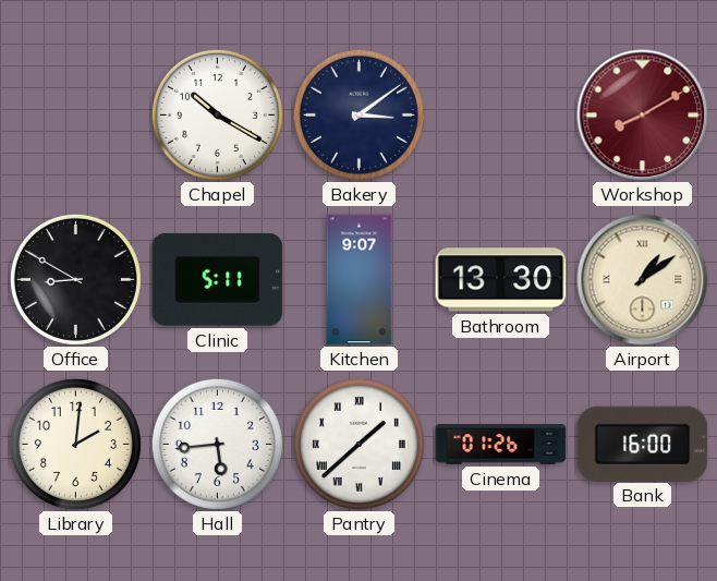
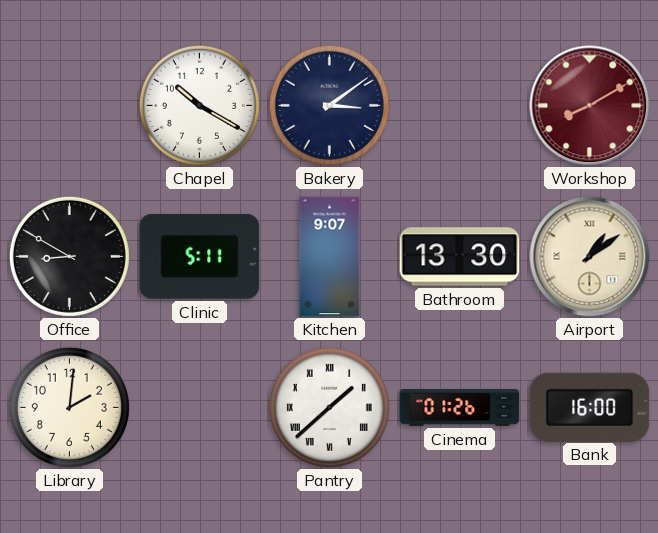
Hall: 5:44 -> none (217, 444)
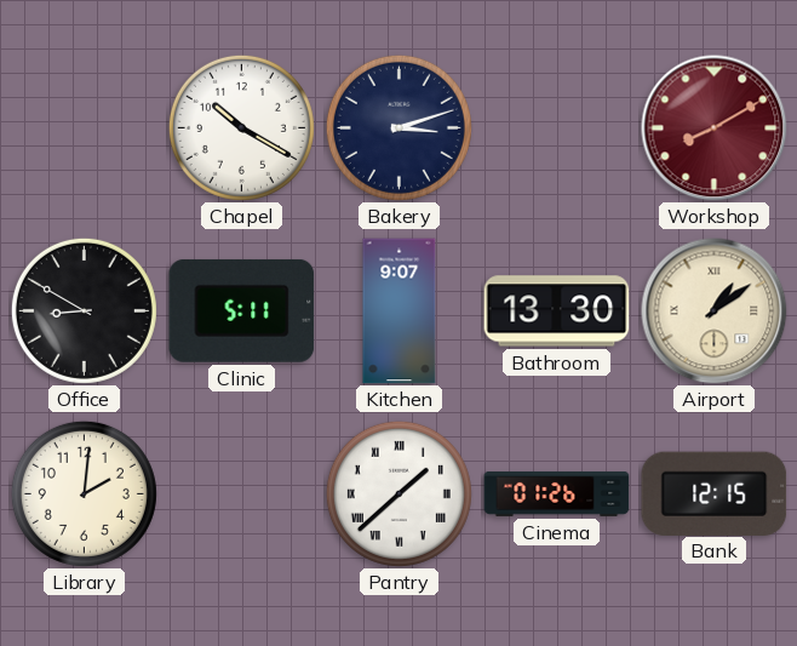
Bakery: 3:09 -> 3:12 (398, 127)
Bank: 16:00 -> 12:15 (715, 493)
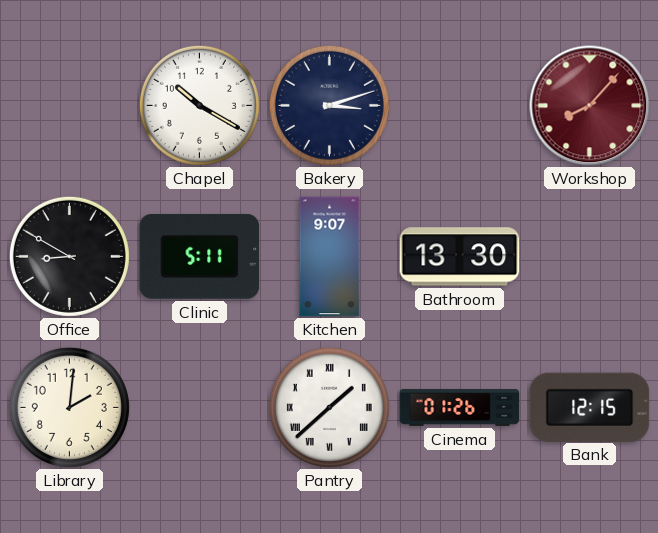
Workshop: 8:10 -> 8:07 (590, 106)
Airport: 1:09 -> none (715, 311)
